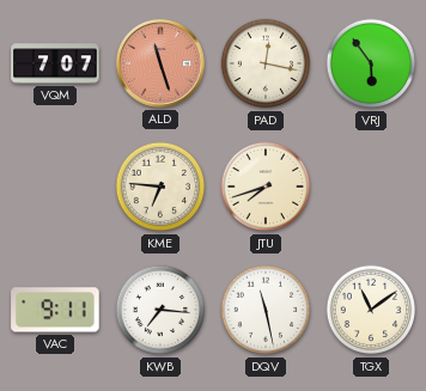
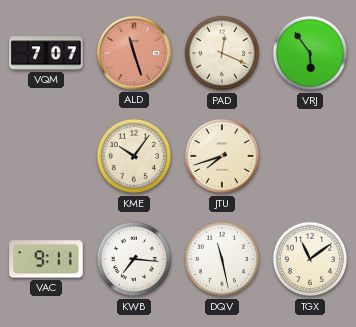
PAD: 12:17 -> 12:19 (222, 53)
KME: 6:46 -> 10:06 (134, 156)
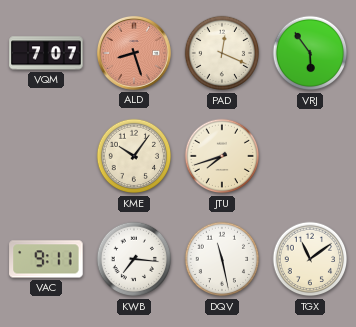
ALD: 11:27 -> 8:27 (134, 53)
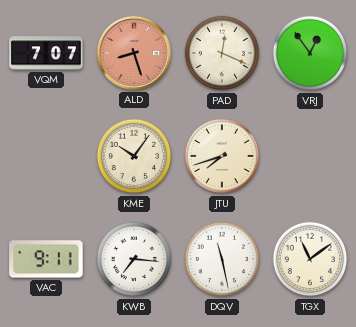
VRJ: 5:54 -> 12:54 (310, 53)
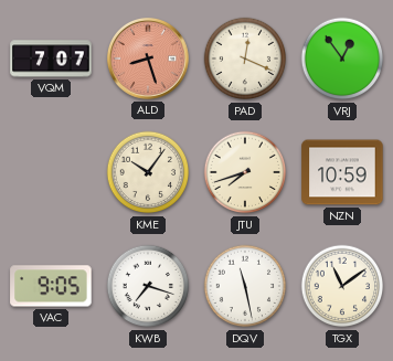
NZN: none -> 10:59 (342, 172)
VAC: 9:11 -> 9:05 (51, 286)
KWB: 7:16 -> 7:18 (148, 286)
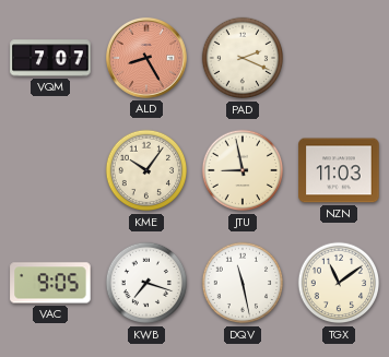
ALD: 8:27 -> 8:25 (146, 58)
PAD: 12:19 -> 2:19 (243, 58)
VRJ: 12:54 -> none (342, 59)
JTU: 7:42 -> 8:58 (243, 170)
NZN: 10:59 -> 11:03 (339, 170)
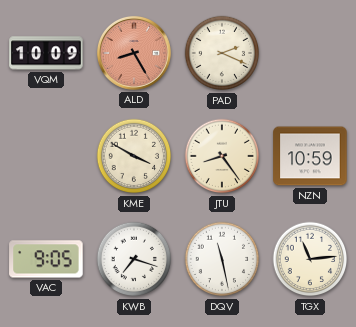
VQM: 7:07 -> 10:09 (46, 53)
KME: 10:06 -> 3:50 (134, 156)
JTU: 8:58 -> 8:24 (222, 156)
NZN: 11:03 -> 10:59 (310, 156)
TGX: 11:09 -> 11:14 (310, 259)
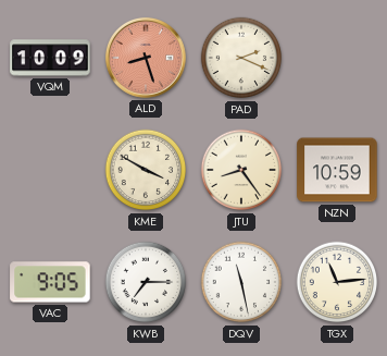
ALD: 8:25 -> 8:27 (146, 58)
KWB: 7:18 -> 7:15 (146, 282)
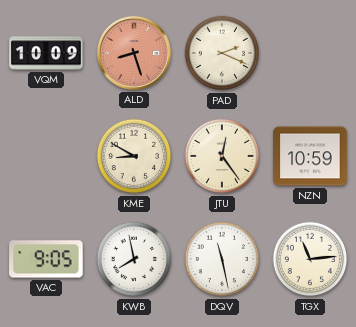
KME: 3:50 -> 8:50 (134, 156)
JTU: 8:24 -> 12:24 (222, 156)
KWB: 7:15 -> 7:58 (134, 259)
